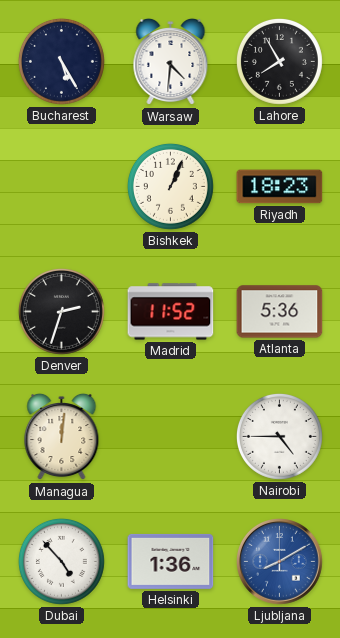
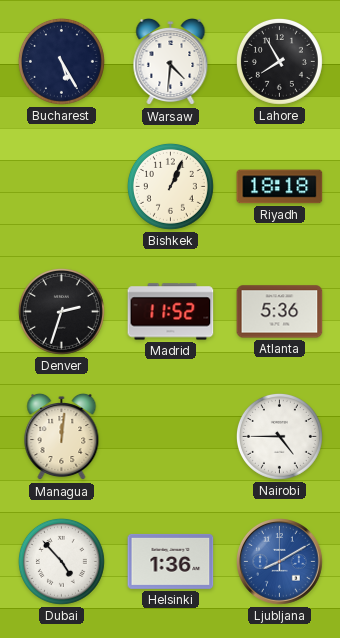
Riyadh: 18:23 -> 18:18 (280, 187)
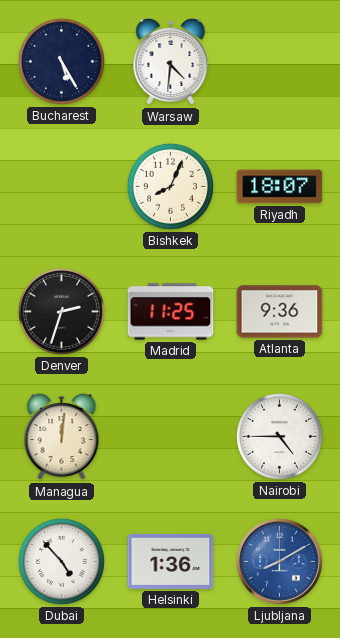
Lahore: 7:55 -> none (279, 61)
Bishkek: 1:04 -> 8:04 (170, 186)
Riyadh: 18:18 -> 18:07 (280, 187)
Madrid: 11:52 -> 11:25 (171, 312)
Atlanta: 5:36 -> 9:36 (280, 312)
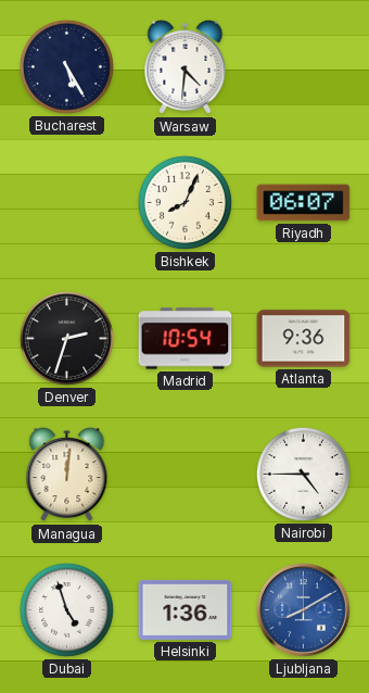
Riyadh: 18:07 -> 06:07 (304, 203)
Madrid: 11:25 -> 10:54 (186, 339)
Dubai: 4:53 -> 4:57 (66, 609)
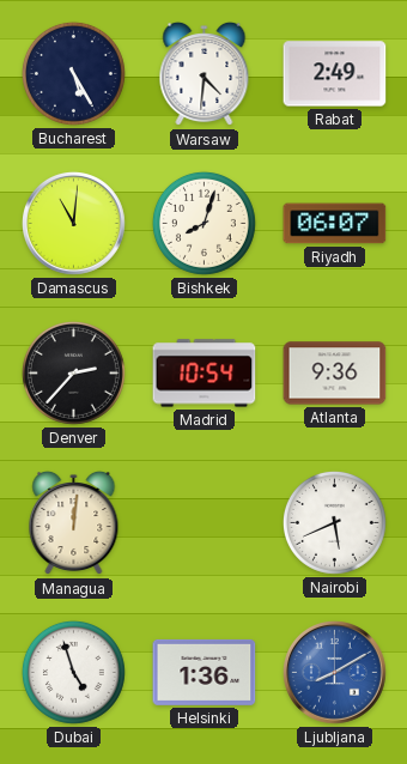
Rabat: none -> 2:49 (335, 74)
Damascus: none -> 11:01 (74, 224)
Bishkek: 8:04 -> 8:03 (203, 223)
Denver: 2:33 -> 2:37 (73, 372)
Nairobi: 4:45 -> 5:41 (334, 522)
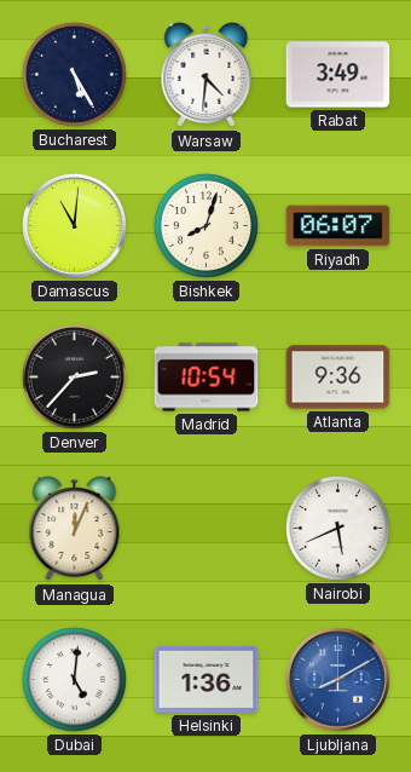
Rabat: 2:49 -> 3:49 (338, 75)
Managua: 12:01 -> 12:04 (75, 529)
Dubai: 4:57 -> 5:01 (74, 679)
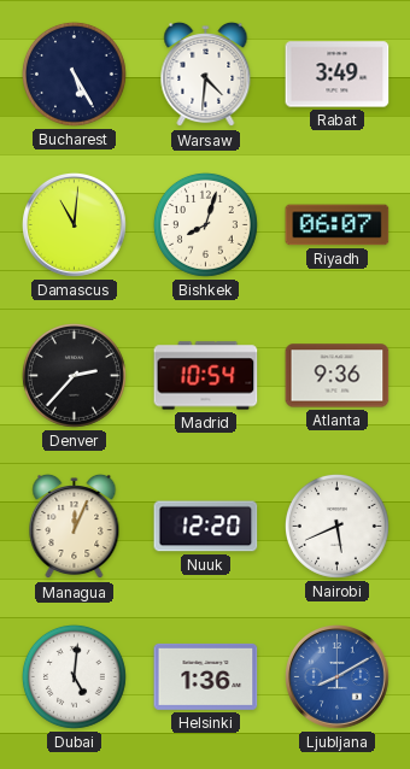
Nuuk: none -> 12:20 (206, 527)
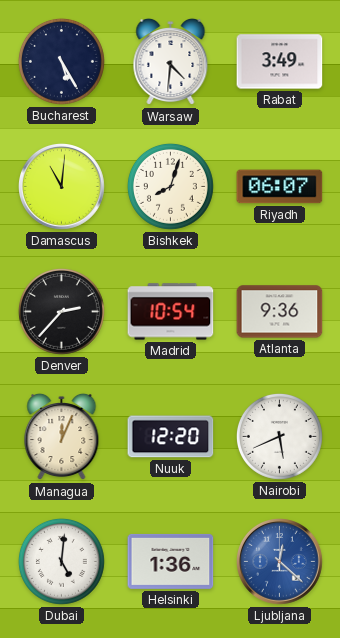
Ljubljana: 8:10 -> 12:22 (280, 562)
